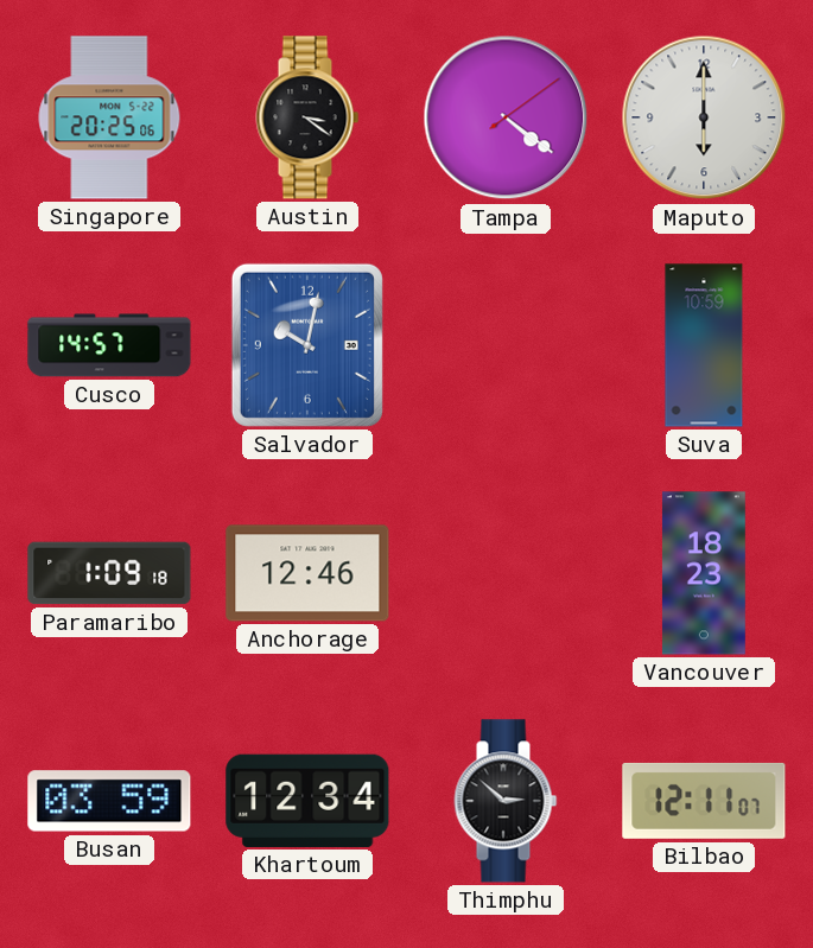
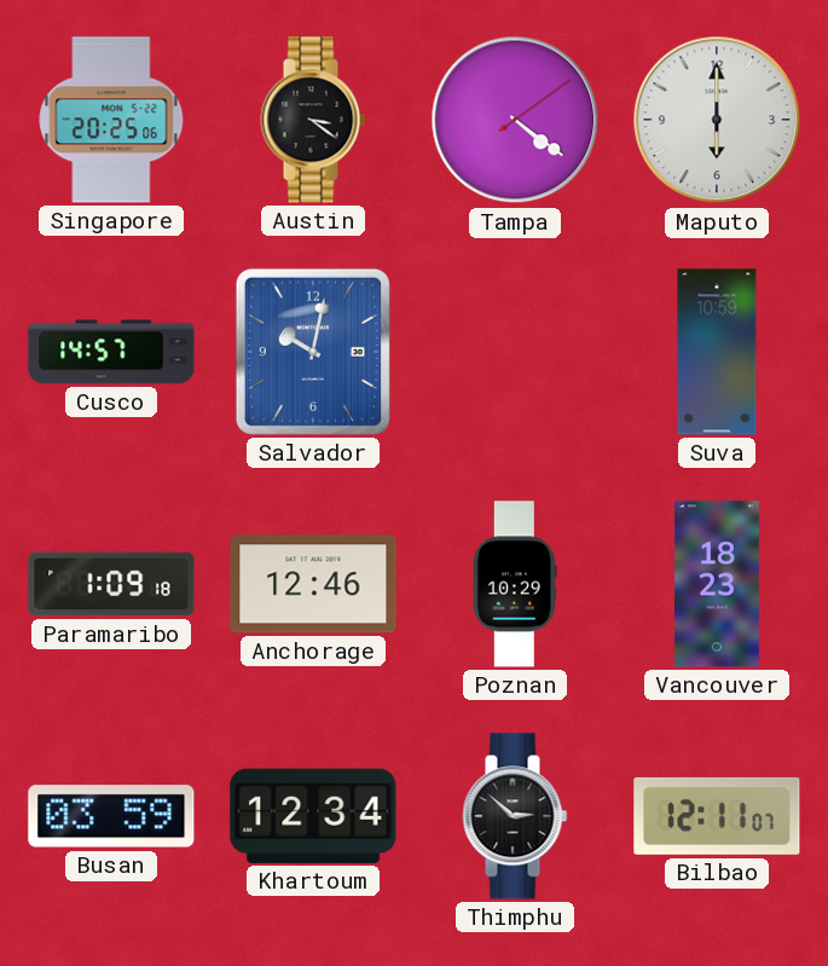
Poznan: none -> 10:29 (515, 584)
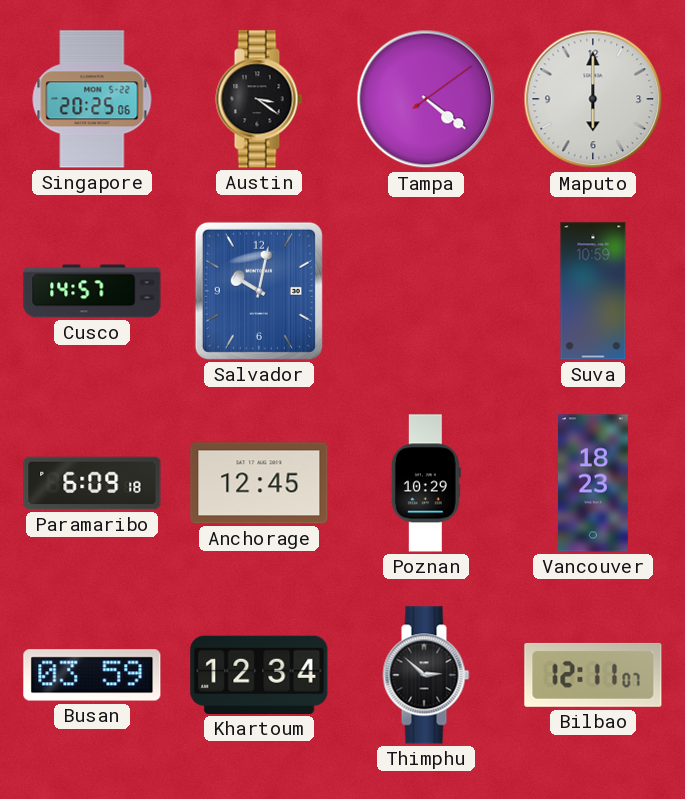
Paramaribo: 1:09 -> 6:09 (92, 483)
Anchorage: 12:46 -> 12:45 (259, 483)
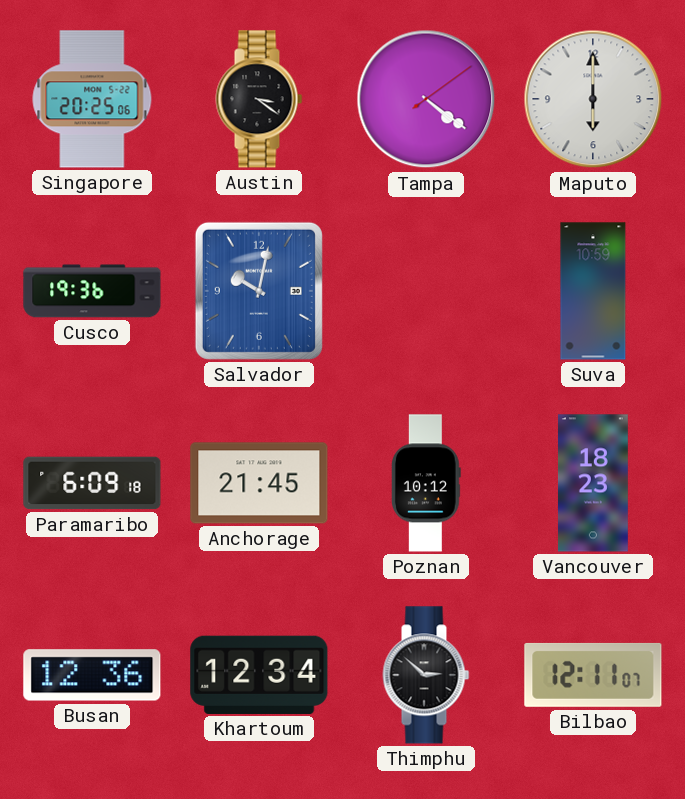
Cusco: 14:57 -> 19:36 (92, 291)
Anchorage: 12:45 -> 21:45 (259, 483)
Poznan: 10:29 -> 10:12 (426, 483)
Busan: 03:59 -> 12:36 (92, 675)
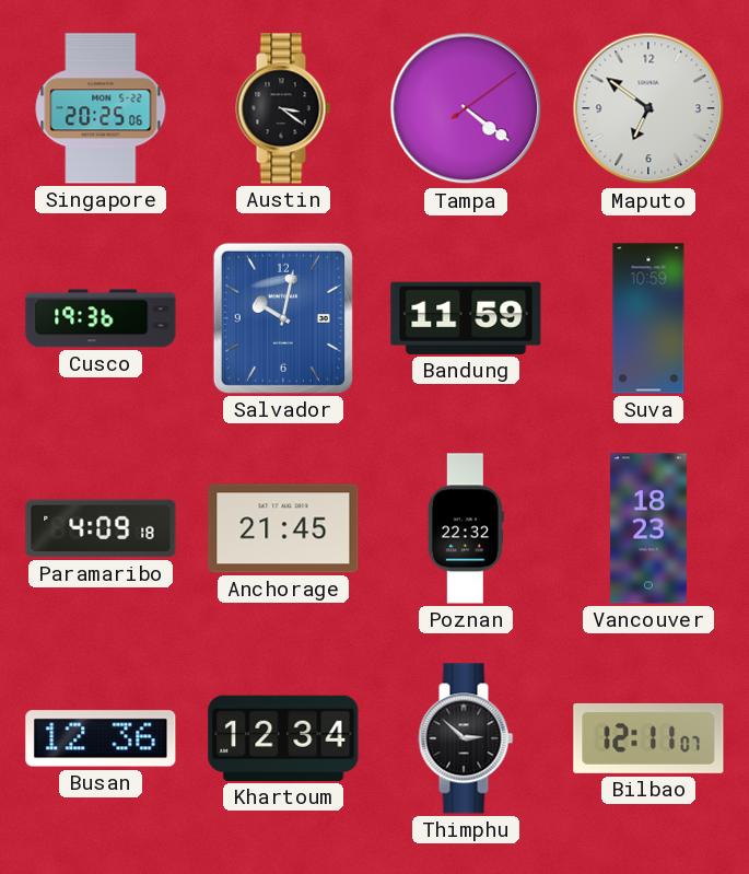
Maputo: 6:00 -> 6:51 (648, 108)
Bandung: none -> 11:59 (466, 318)
Paramaribo: 6:09 -> 4:09 (101, 528)
Poznan: 10:12 -> 22:32 (466, 528)
